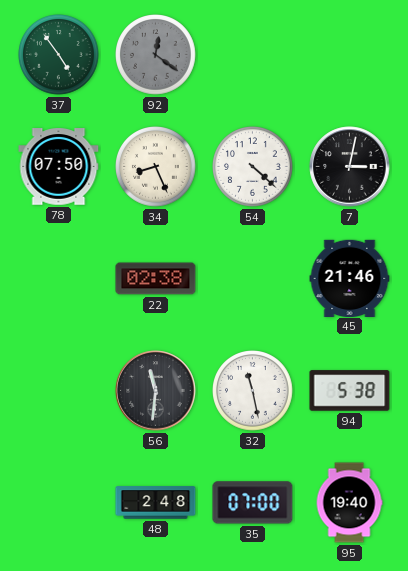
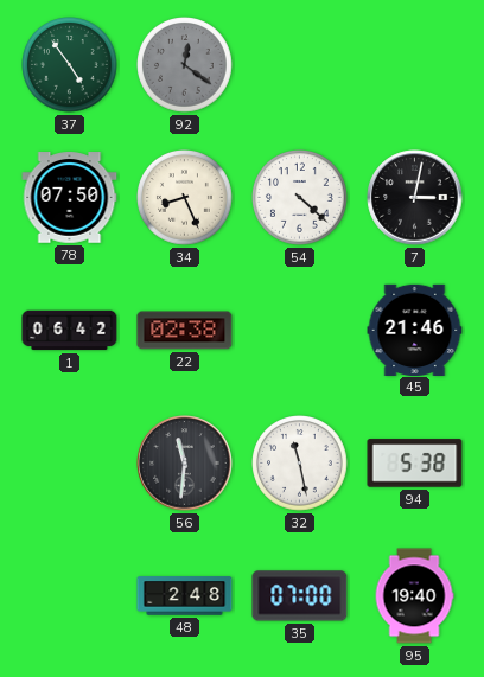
1: none -> 06:42 (70, 331)
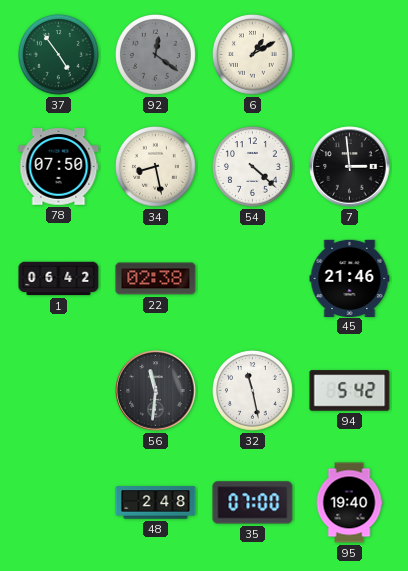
6: none -> 1:10 (253, 55)
34: 8:26 -> 8:28 (156, 167)
7: 3:02 -> 2:59 (350, 167)
94: 5:38 -> 5:42 (350, 391)
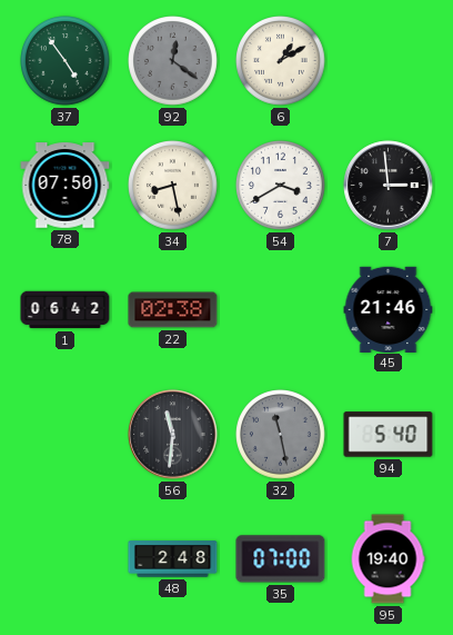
54: 4:22 -> 3:40 (281, 186)
32 dial: white -> grey (281, 435)
94: 5:42 -> 5:40 (389, 435)
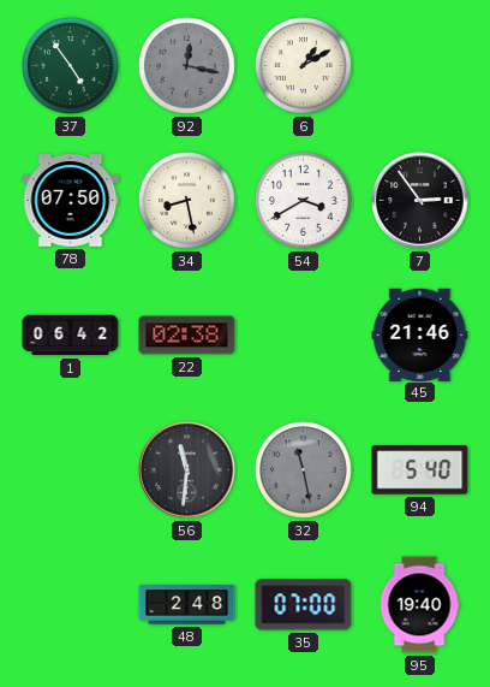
92: 12:21 -> 12:17 (187, 66)
7: 2:59 -> 2:54 (420, 201)
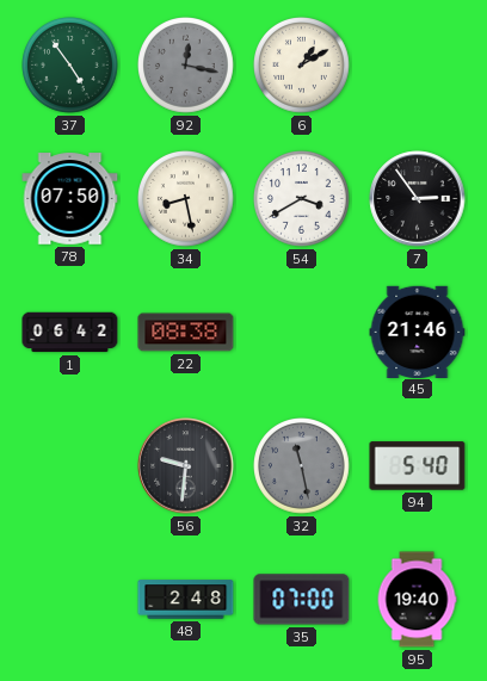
22: 02:38 -> 08:38 (186, 333)
56: 11:31 -> 9:31 (186, 466)
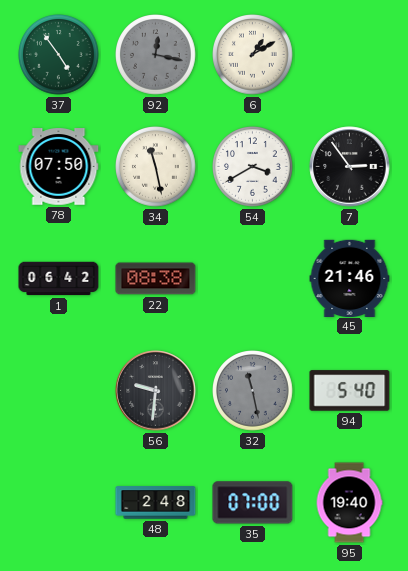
34: 8:28 -> 11:28 (156, 167)
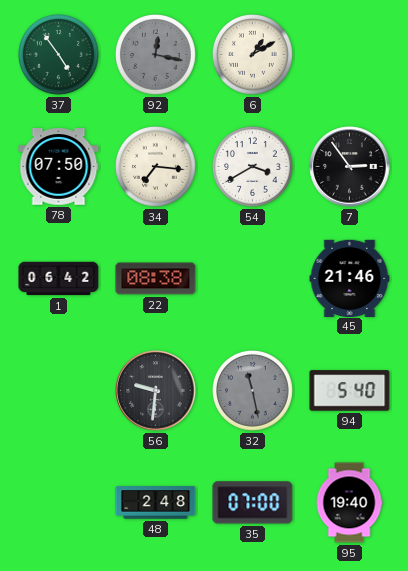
34: 11:28 -> 7:16 (156, 167)
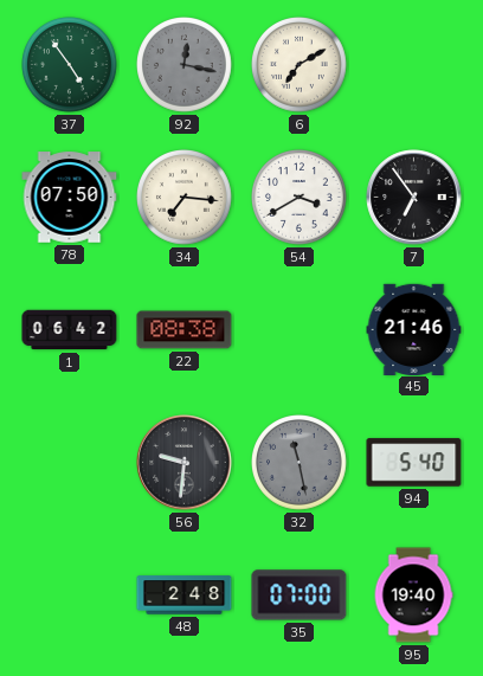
6: 1:10 -> 7:10 (300, 65)
7: 2:54 -> 6:54 (414, 198)
